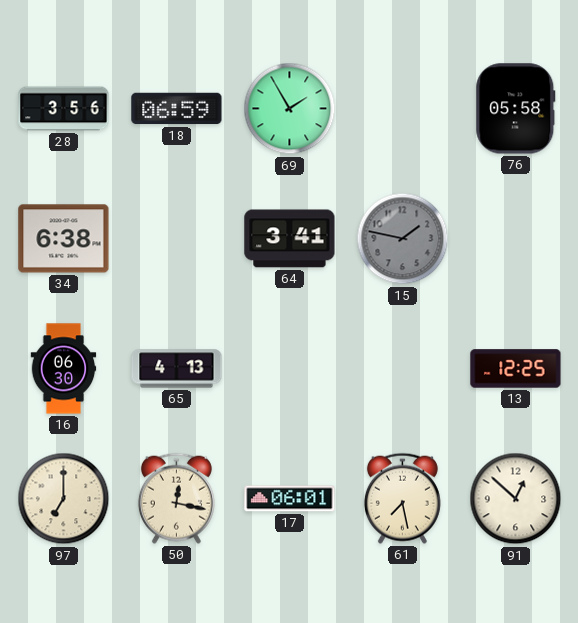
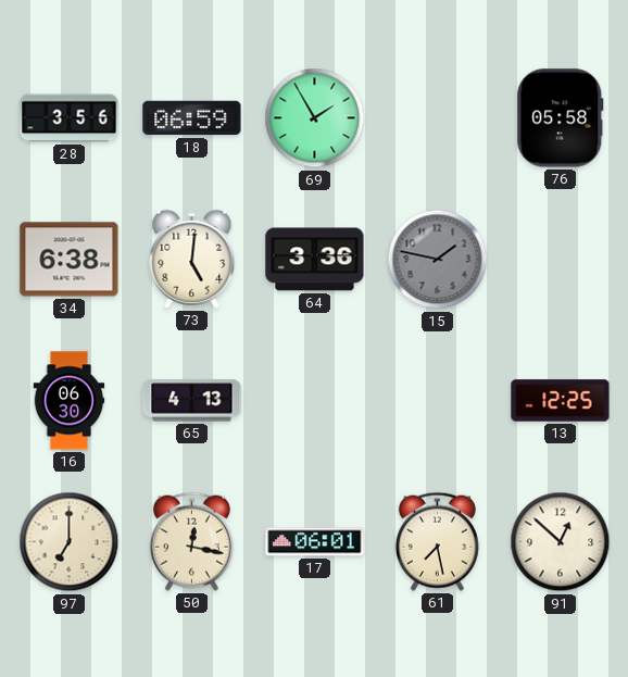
73: none -> 5:01 (192, 259)
64: 3:41 -> 3:36 (315, 260)
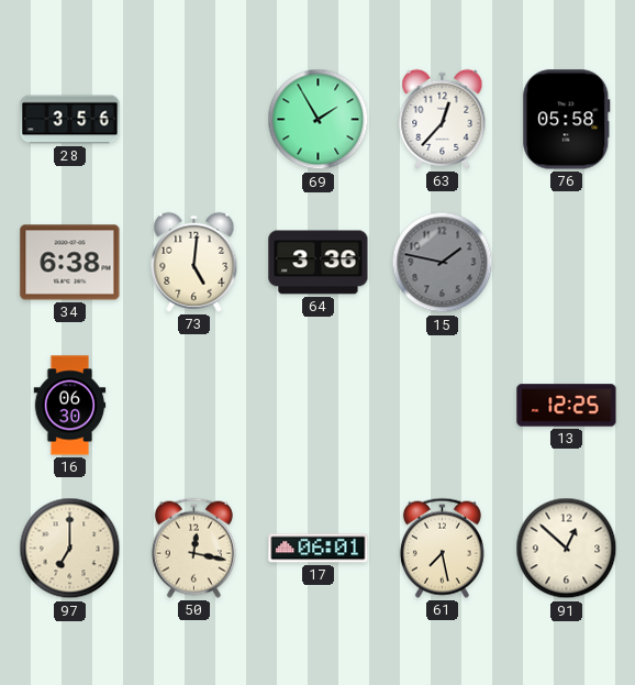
18: 06:59 -> none (192, 118)
63: none -> 12:37 (443, 119)
65: 4:13 -> none (192, 401)
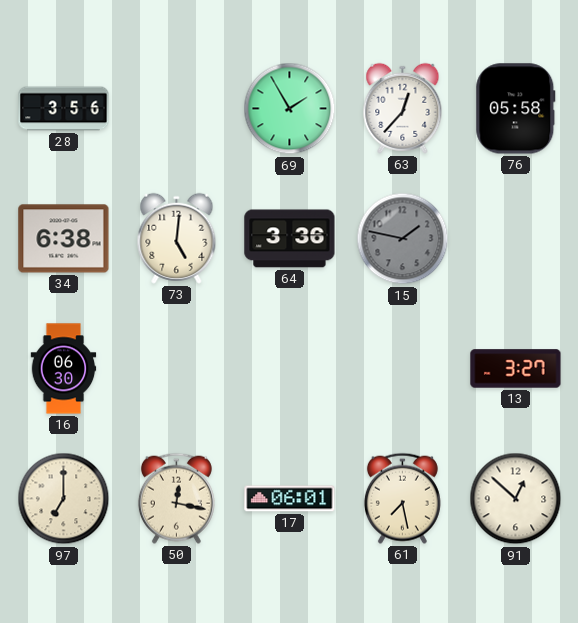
13: 12:25 -> 3:27 (516, 369)
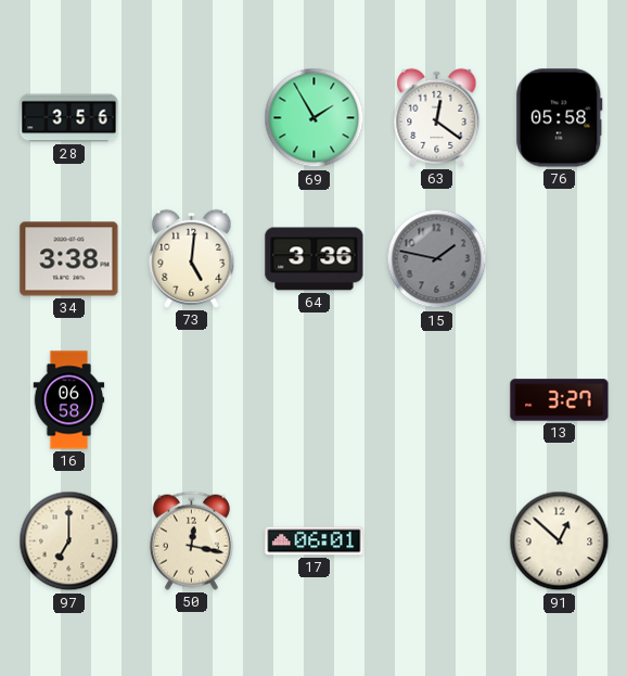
63: 12:37 -> 12:21 (437, 117)
34: 6:38 -> 3:38 (69, 259)
16: 06:30 -> 06:58 (69, 400)
61: 7:28 -> none (402, 498)
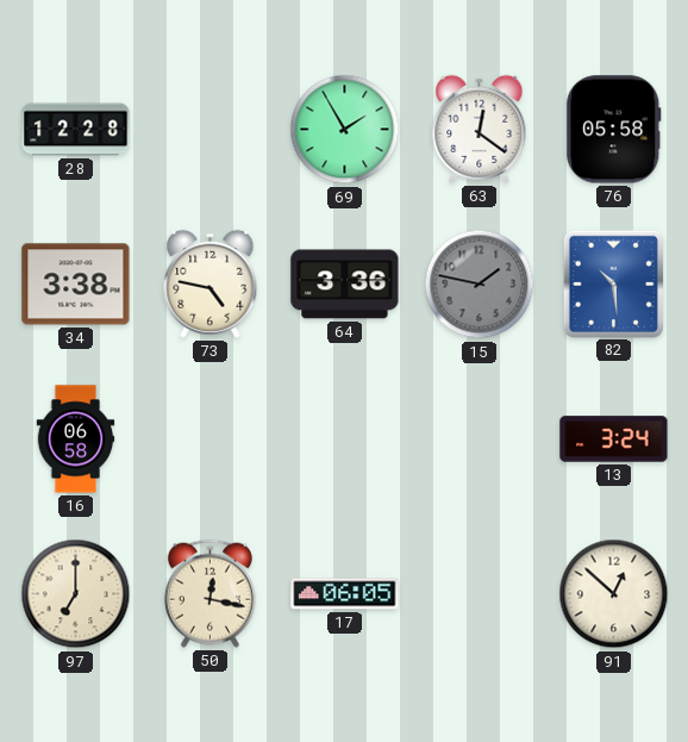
28: 3:56 -> 12:28 (76, 130)
73: 5:01 -> 4:47 (211, 283)
82: none -> 10:29 (613, 283)
13: 3:27 -> 3:24 (614, 439)
17: 06:01 -> 06:05 (345, 594)
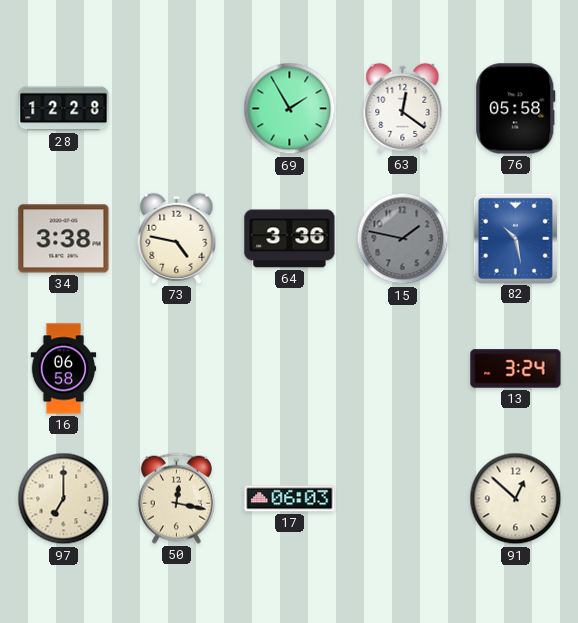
82: 10:29 -> 10:28 (515, 238)
17: 06:05 -> 06:03 (290, 499)
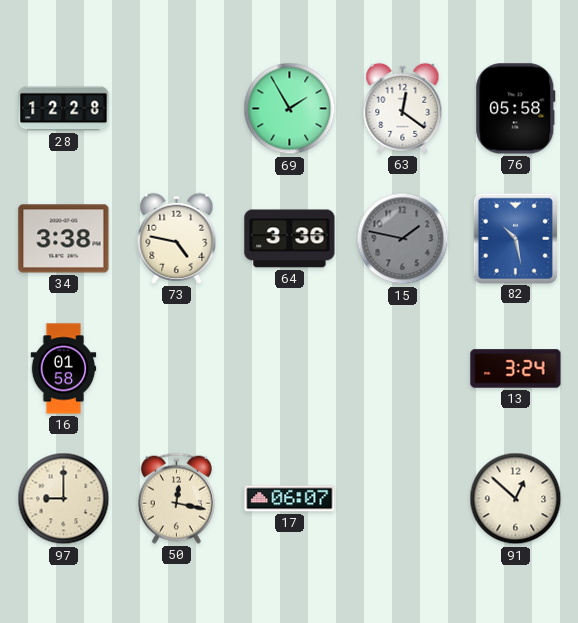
16: 06:58 -> 01:58 (64, 369)
97: 7:00 -> 9:00 (64, 499)
17: 06:03 -> 06:07 (290, 499)
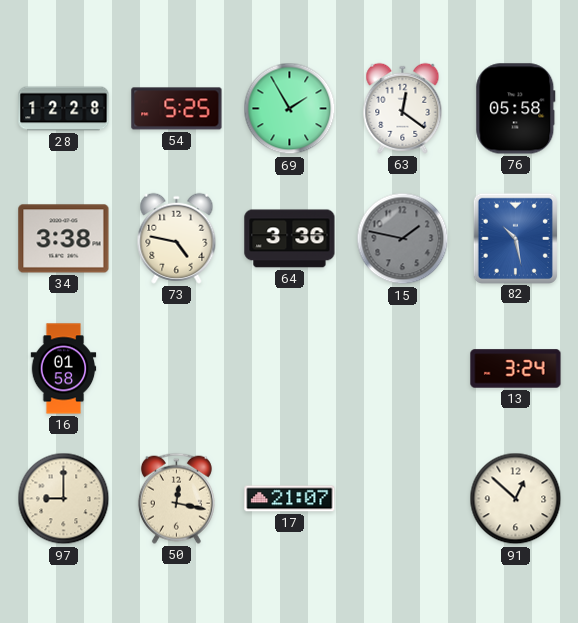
54: none -> 5:25 (177, 109)
17: 06:07 -> 21:07 (290, 499)
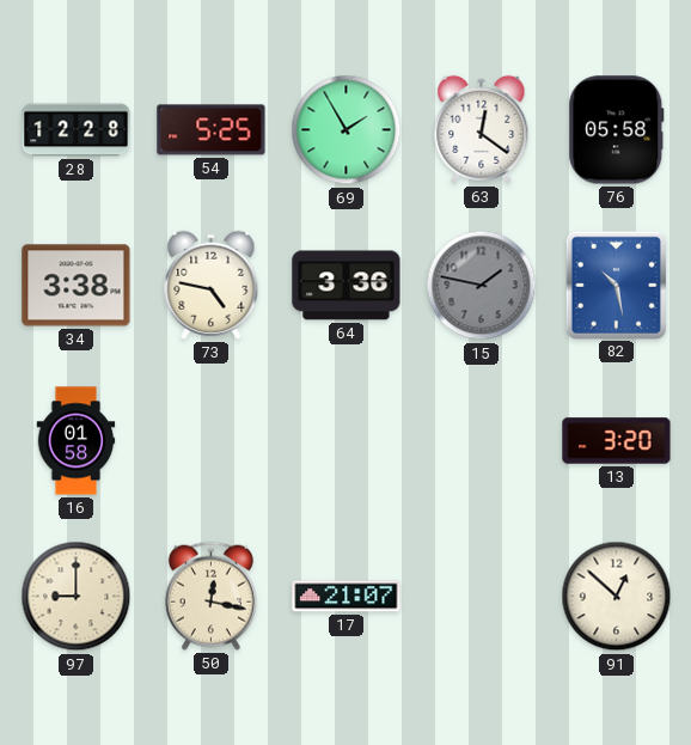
13: 3:24 -> 3:20 (617, 441)
